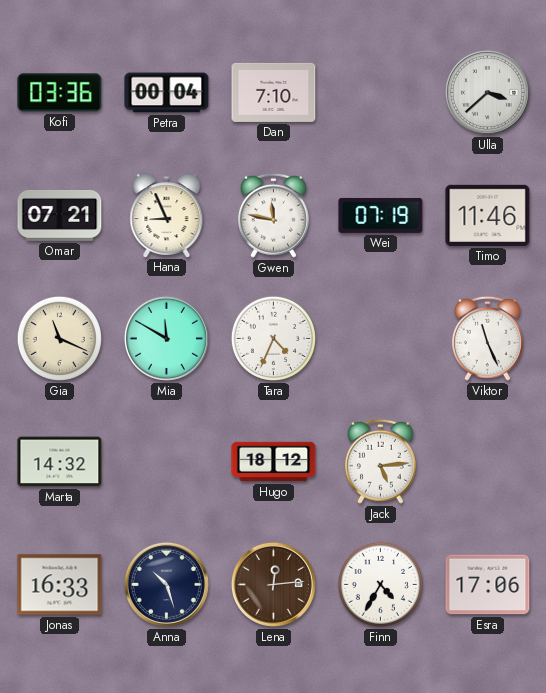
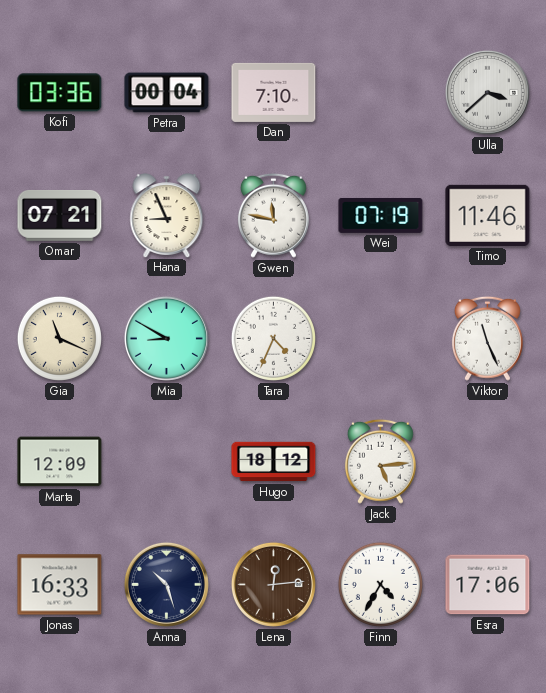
Mia: 11:50 -> 8:50 (166, 338)
Marta: 14:32 -> 12:09 (60, 462)
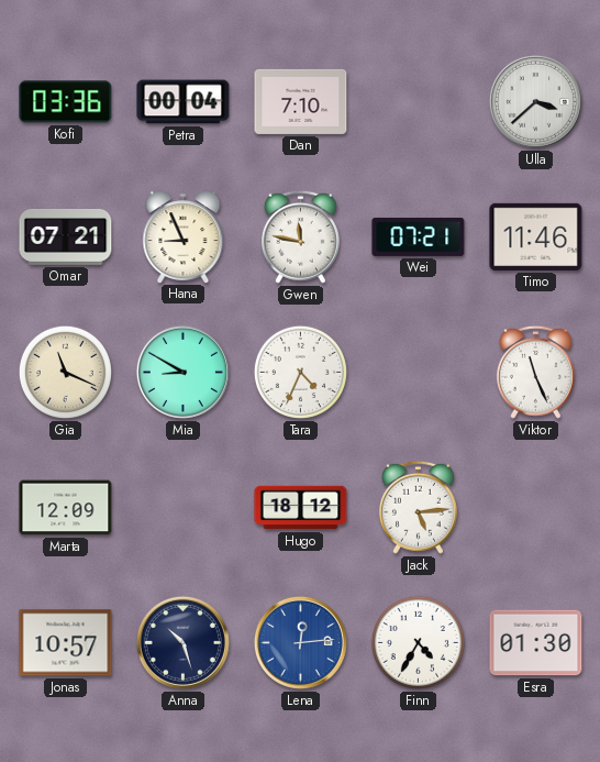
Wei: 07:19 -> 07:21 (419, 236)
Jonas: 16:33 -> 10:57 (66, 643)
Lena dial: brown -> blue (300, 642)
Esra: 17:06 -> 01:30 (536, 643)
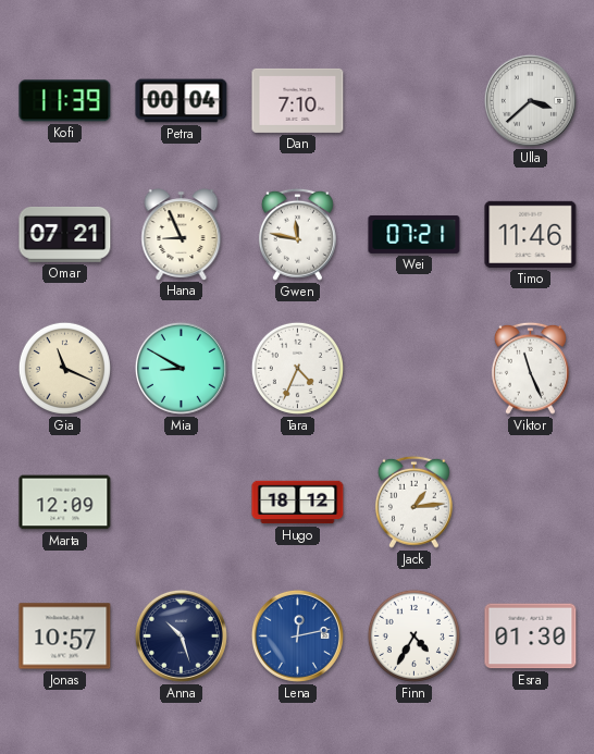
Kofi: 03:36 -> 11:39 (65, 101)
Jack: 5:14 -> 1:14 (413, 502)
Lena: 12:14 -> 12:13 (297, 635)
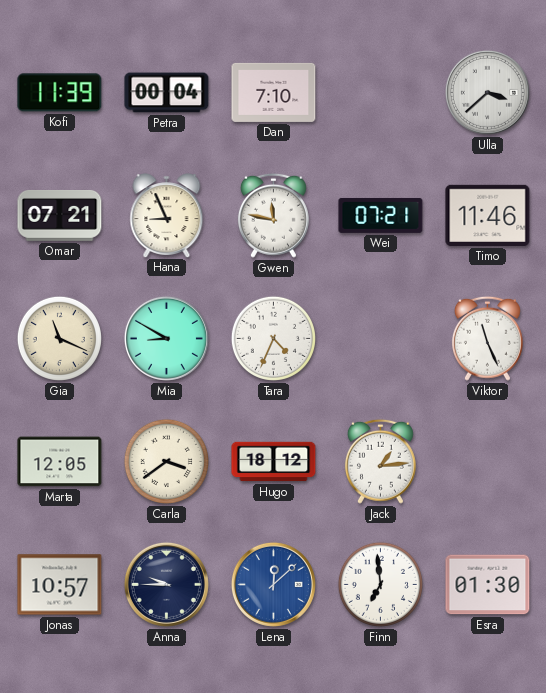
Marta: 12:09 -> 12:05 (60, 462)
Carla: none -> 3:39 (166, 461)
Anna: 10:27 -> 9:45 (166, 584)
Lena: 12:13 -> 12:08 (273, 584)
Finn: 4:35 -> 6:59 (380, 584)
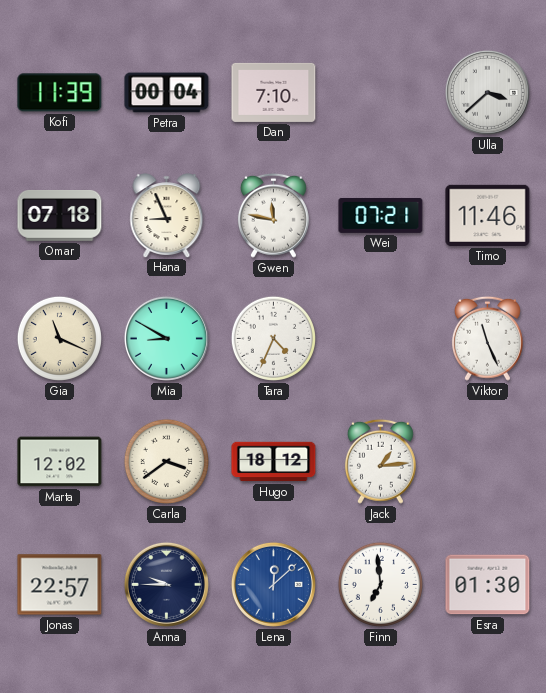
Omar: 07:21 -> 07:18 (60, 216)
Marta: 12:05 -> 12:02 (60, 462)
Jonas: 10:57 -> 22:57 (60, 585)
